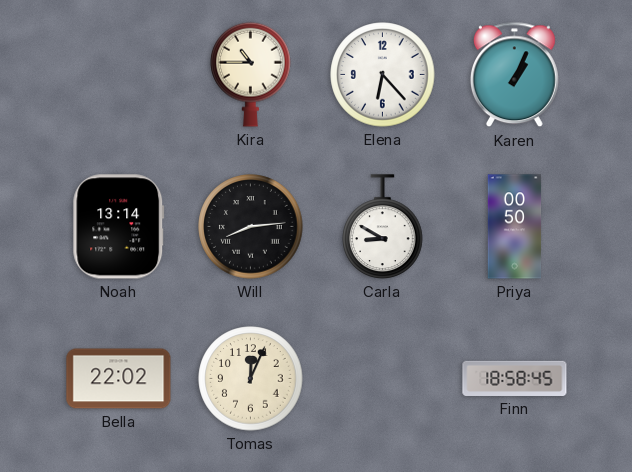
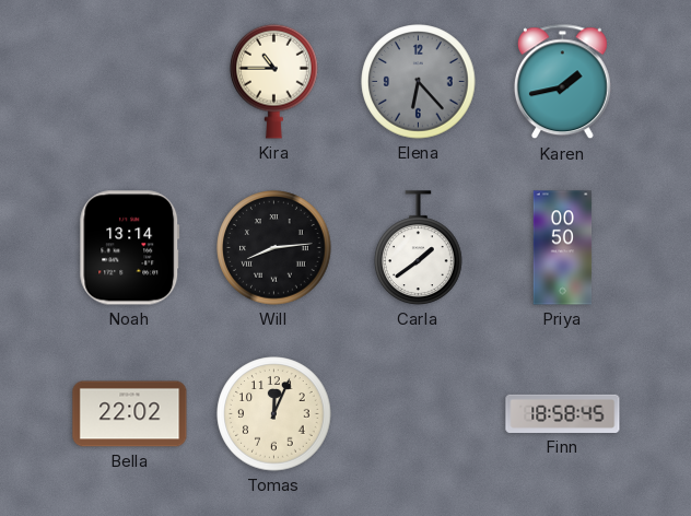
Elena dial: white -> grey (419, 82)
Karen: 1:04 -> 1:43 (562, 82)
Carla: 8:50 -> 1:39 (419, 248)
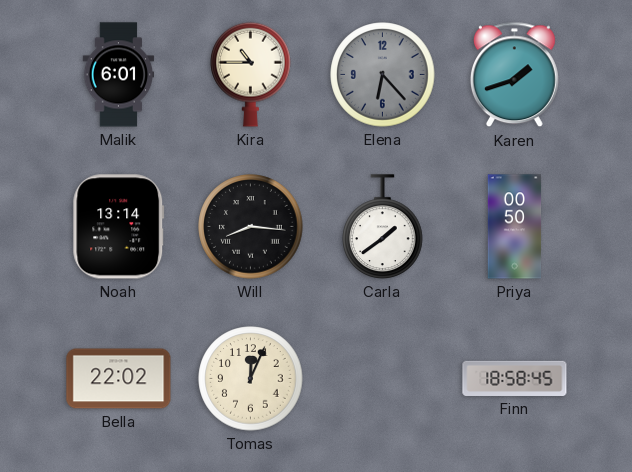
Malik: none -> 6:01 (119, 75)
Karen: 1:43 -> 1:42 (514, 75)
Will: 8:14 -> 8:16 (251, 227)
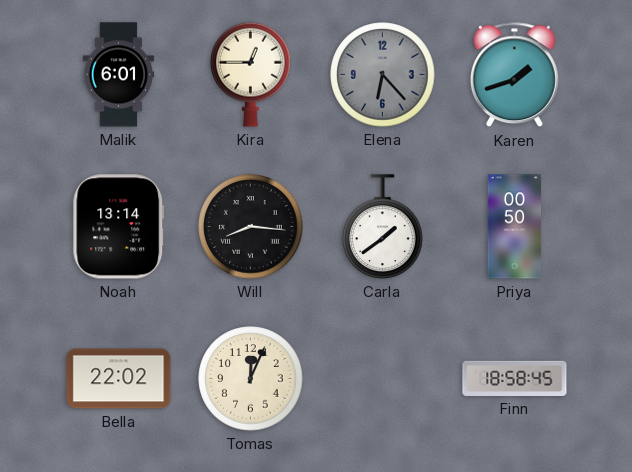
Kira: 10:45 -> 12:45 (251, 74)
